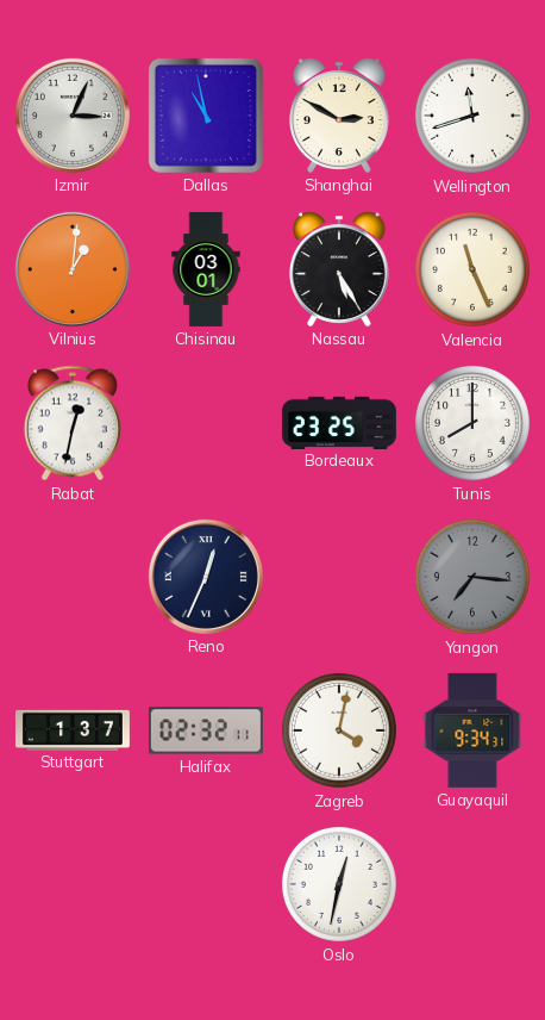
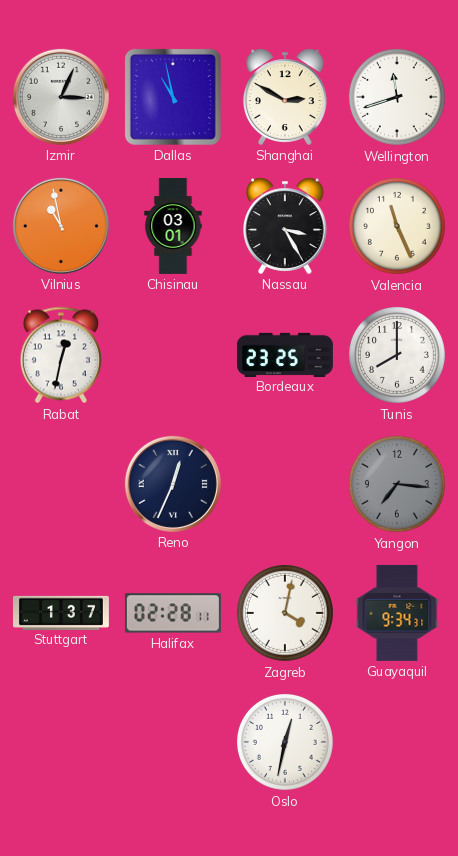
Vilnius: 1:01 -> 10:58 (61, 226)
Nassau: 5:25 -> 3:25 (286, 226)
Halifax: 02:32 -> 02:28 (173, 613)
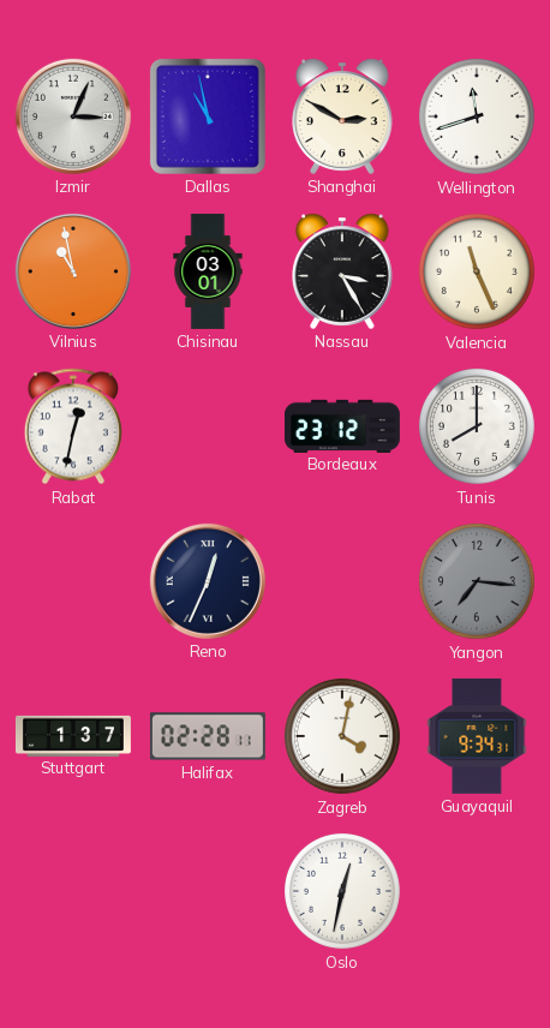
Bordeaux: 23:25 -> 23:12 (342, 425)
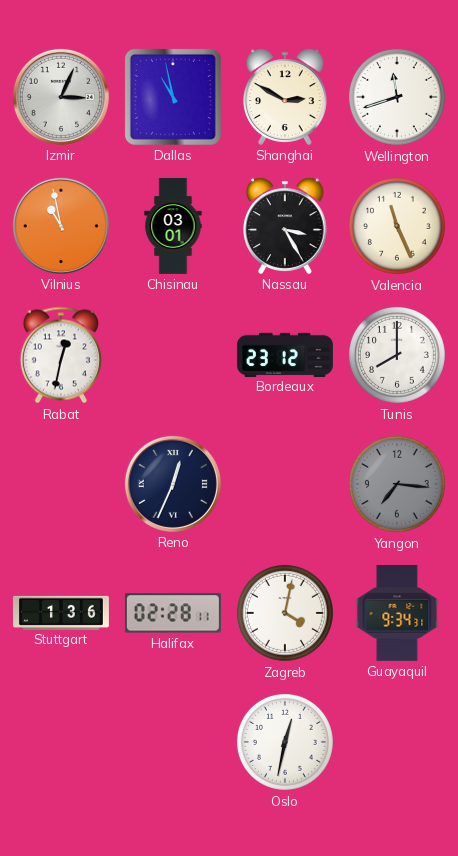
Stuttgart: 1:37 -> 1:36 (61, 612)
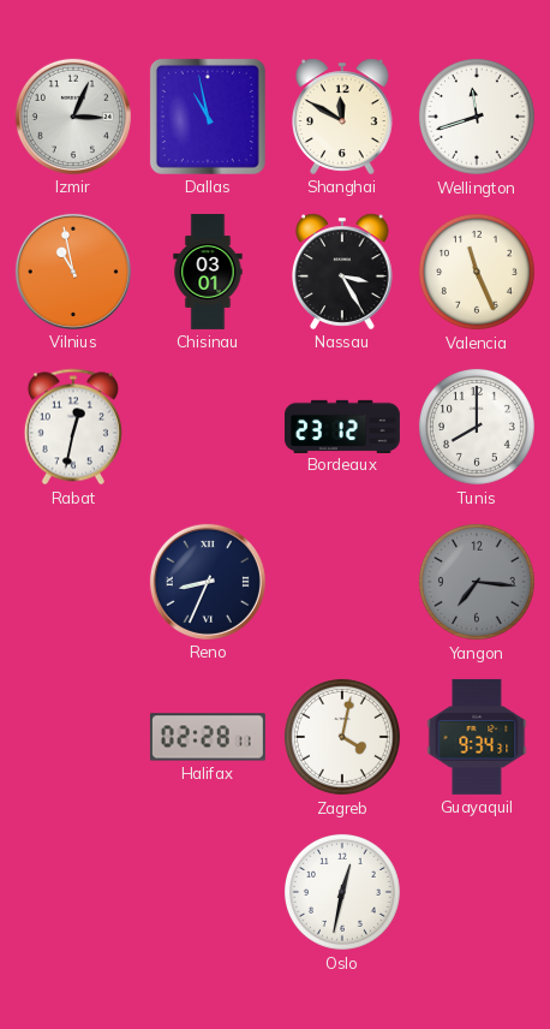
Shanghai: 2:50 -> 11:50 (343, 117)
Reno: 12:34 -> 8:34 (208, 582)
Stuttgart: 1:36 -> none (61, 612)
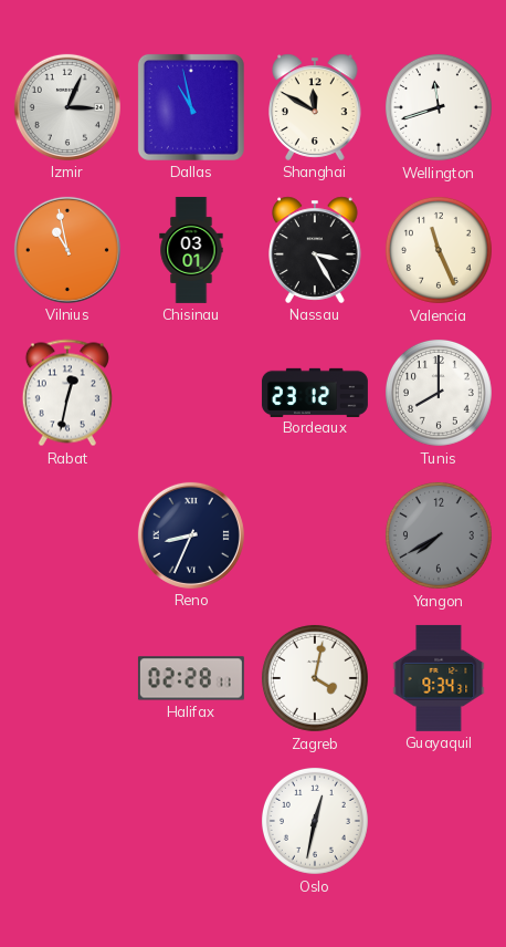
Yangon: 7:16 -> 7:40 (439, 535)
